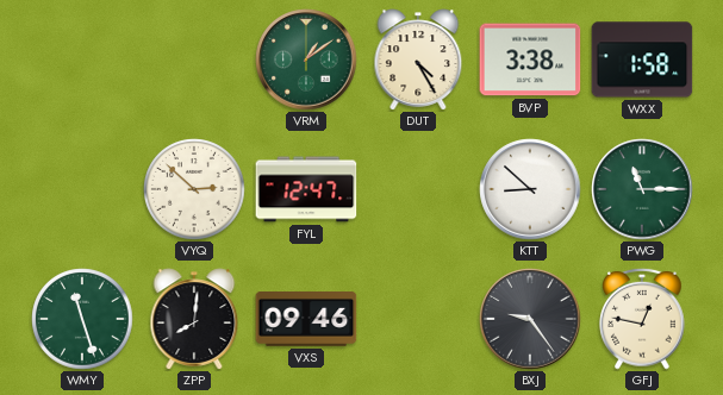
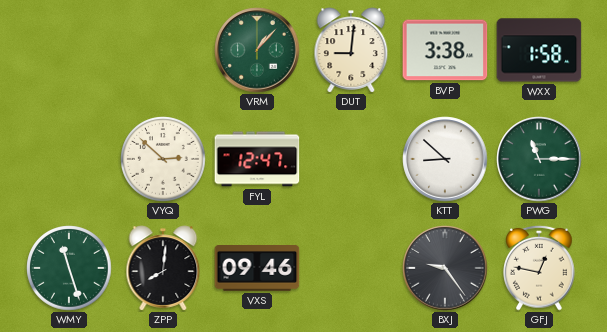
VRM: 1:09 -> 1:07 (257, 50)
DUT: 4:25 -> 9:01 (351, 50)
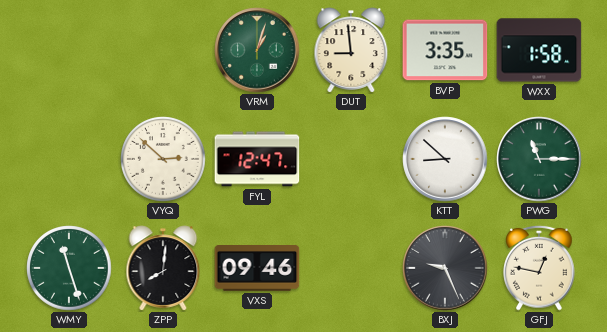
VRM: 1:07 -> 1:03 (257, 50)
DUT: 9:01 -> 8:59 (351, 50)
BVP: 3:38 -> 3:35 (445, 50)
BXJ: 9:24 -> 9:26 (445, 268)
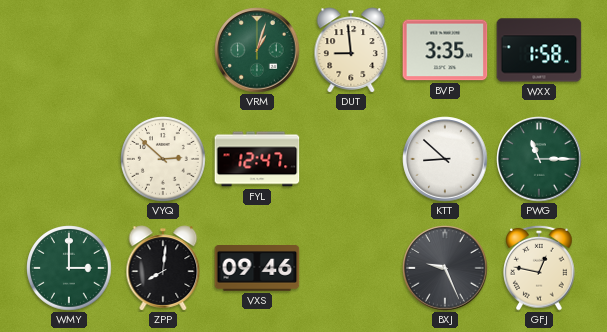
WMY: 11:27 -> 3:00 (69, 268)
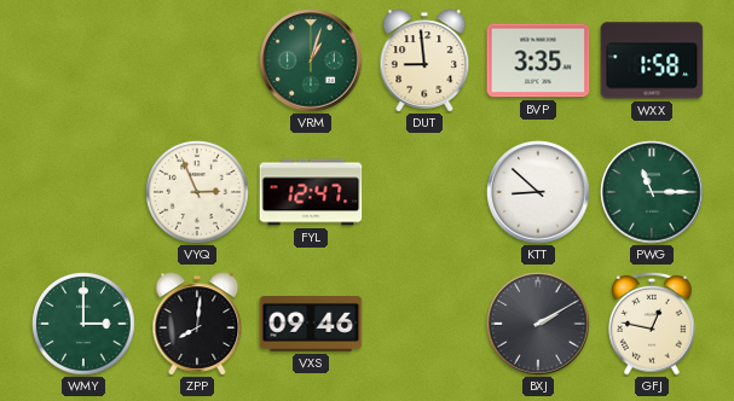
VYQ: 2:52 -> 2:56 (197, 192)
BXJ: 9:26 -> 2:10 (538, 324)
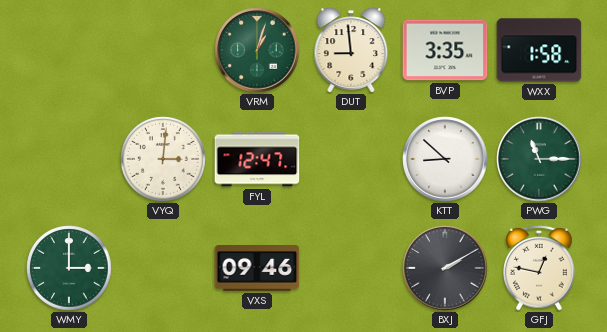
VYQ: 2:56 -> 3:01 (163, 159)
ZPP: 8:01 -> none (197, 324)
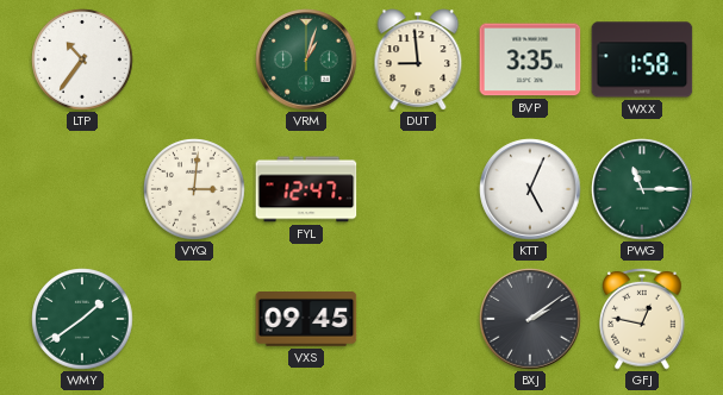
LTP: none -> 10:36 (82, 59)
KTT: 8:52 -> 5:04 (530, 189)
WMY: 3:00 -> 1:39 (82, 319)
VXS: 09:46 -> 09:45 (306, 320)
BXJ: 2:10 -> 2:09 (530, 319)
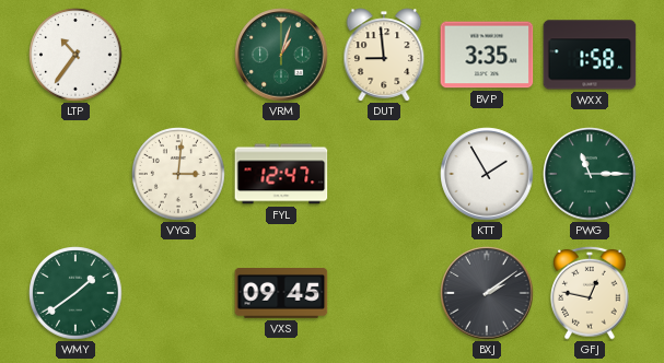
KTT: 5:04 -> 1:55 (487, 174)
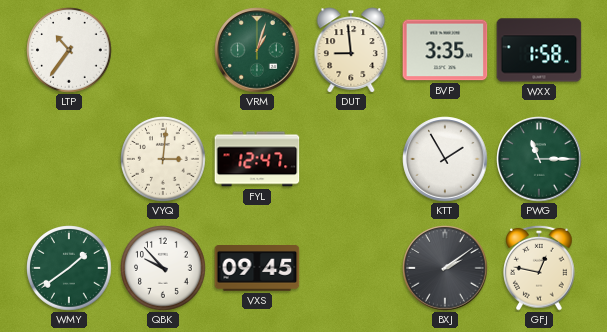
QBK: none -> 9:53 (163, 268)
